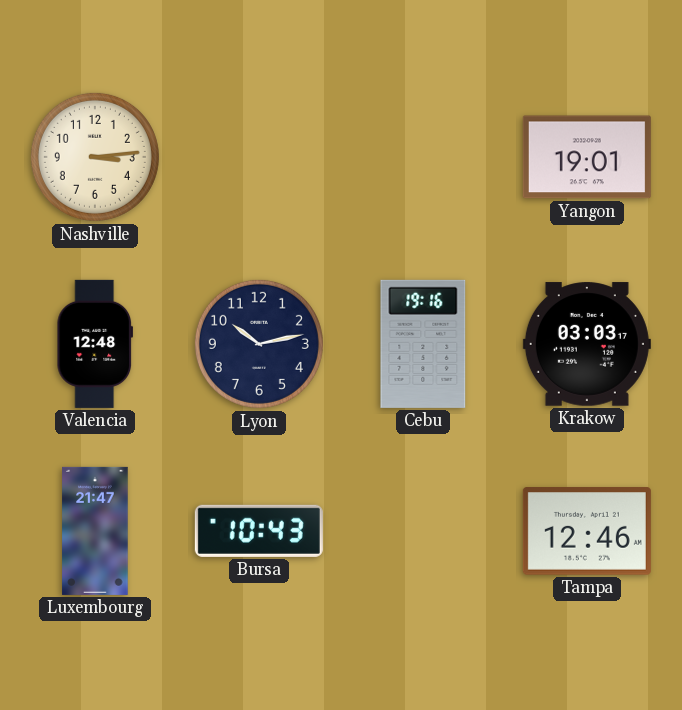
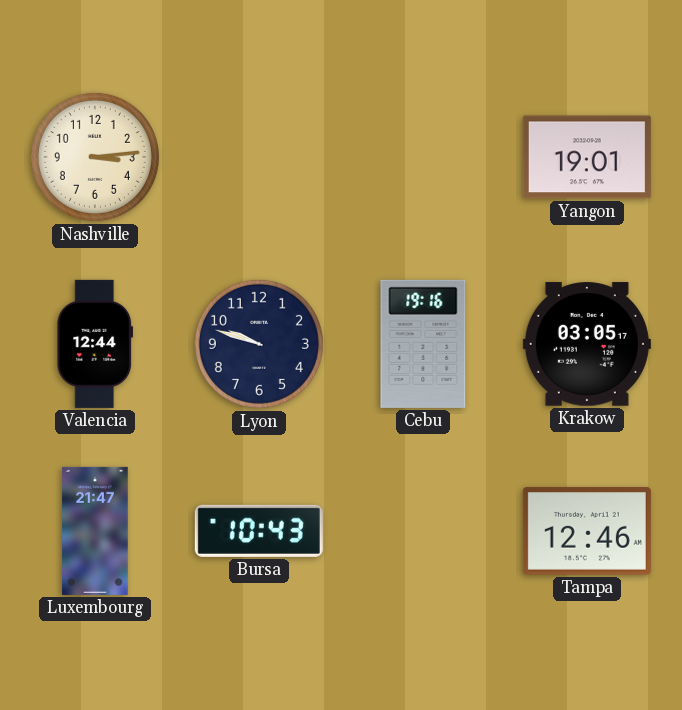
Valencia: 12:48 -> 12:44 (94, 344)
Lyon: 10:13 -> 9:48 (259, 344)
Krakow: 03:03 -> 03:05 (587, 344)
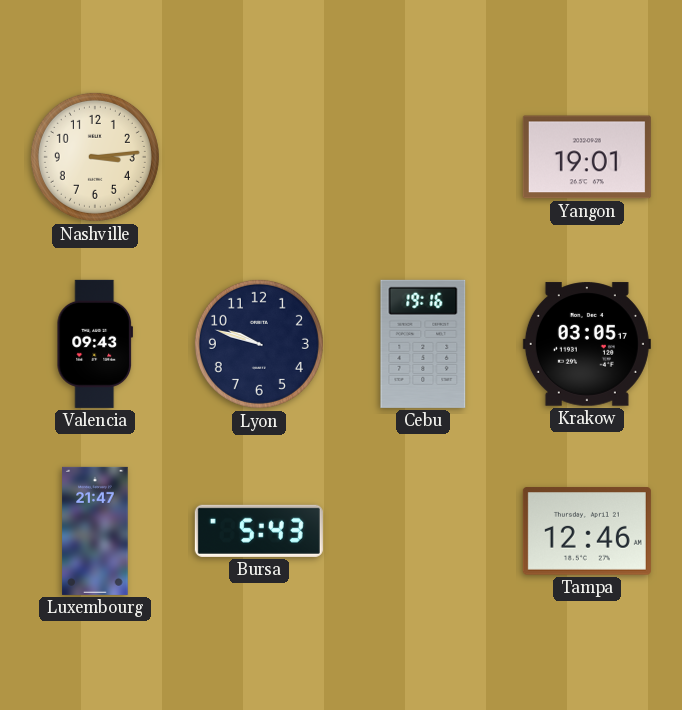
Valencia: 12:44 -> 09:43 (94, 344)
Bursa: 10:43 -> 5:43 (259, 531)
